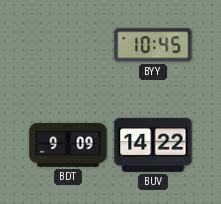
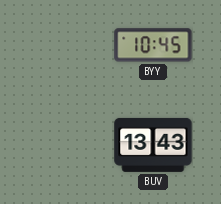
BDT: 9:09 -> none (68, 145)
BUV: 14:22 -> 13:43 (153, 145)
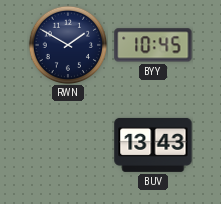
RWN: none -> 1:50 (68, 45)
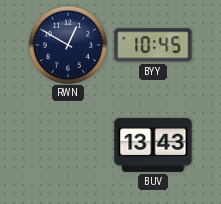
RWN: 1:50 -> 12:50 (68, 45)
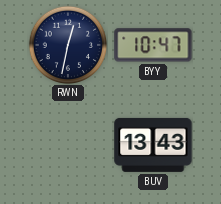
RWN: 12:50 -> 12:32 (68, 45)
BYY: 10:45 -> 10:47 (153, 45)
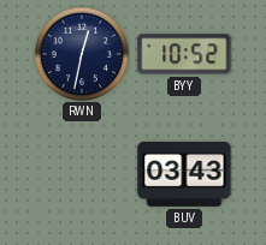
BYY: 10:47 -> 10:52 (184, 54)
BUV: 13:43 -> 03:43 (184, 174)
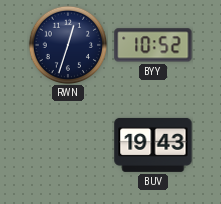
RWN: 12:32 -> 12:33 (68, 45)
BUV: 03:43 -> 19:43 (153, 145)
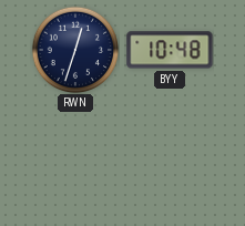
BYY: 10:52 -> 10:48 (170, 50)
BUV: 19:43 -> none (153, 145)
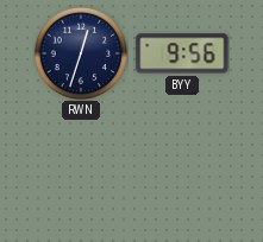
BYY: 10:48 -> 9:56 (182, 53)
